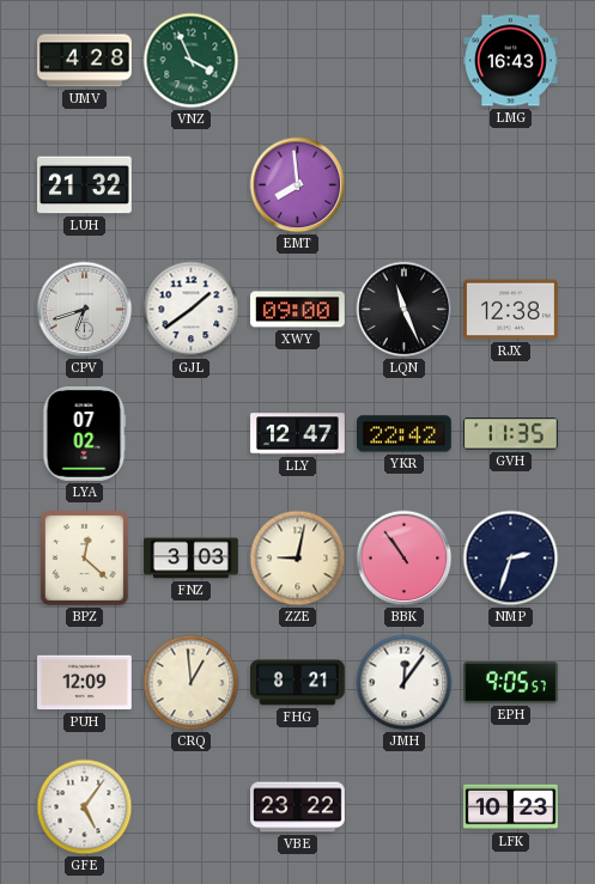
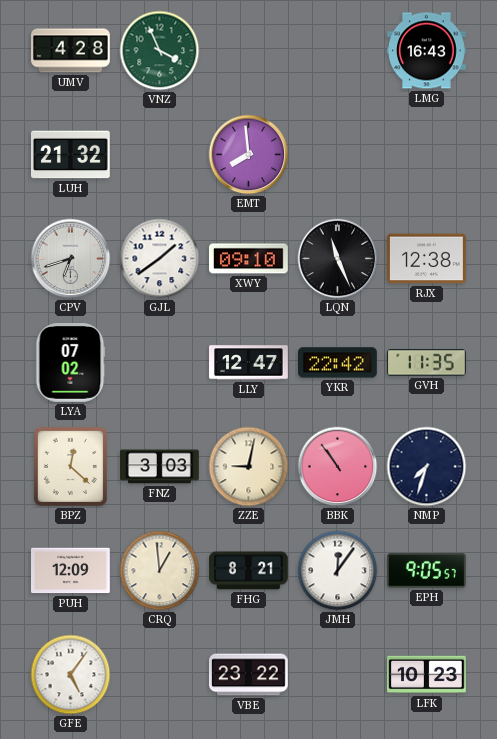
XWY: 09:00 -> 09:10 (249, 259)
NMP: 2:33 -> 7:33 (427, 467)
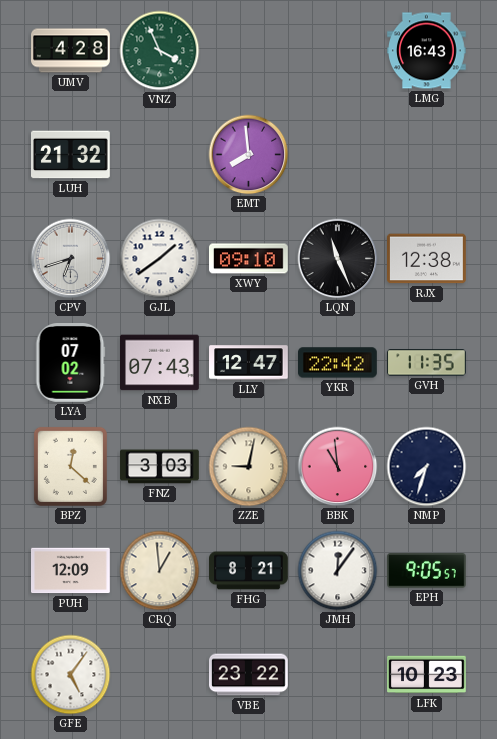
NXB: none -> 07:43 (160, 363)
BBK: 10:54 -> 10:59 (338, 467)
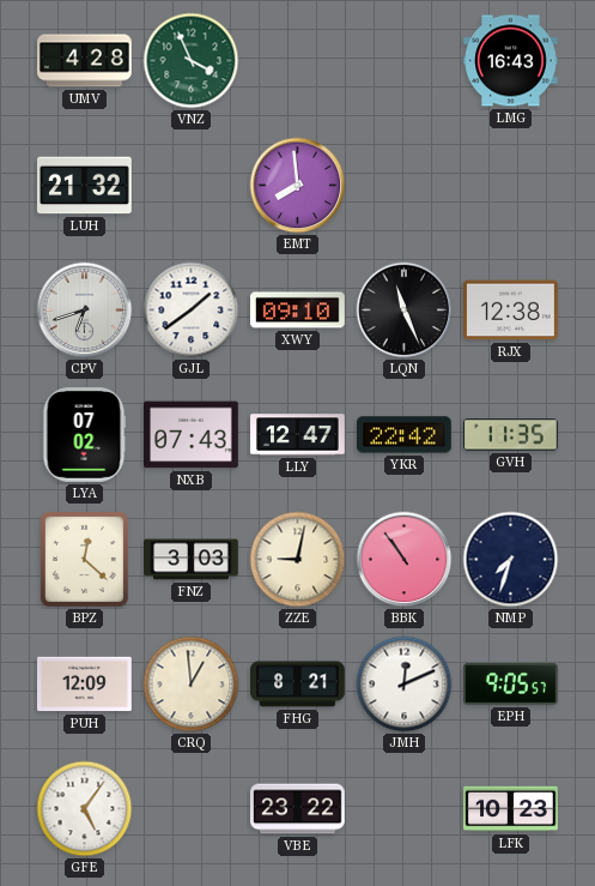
BBK: 10:59 -> 10:54 (405, 560)
JMH: 12:06 -> 12:11 (405, 685)
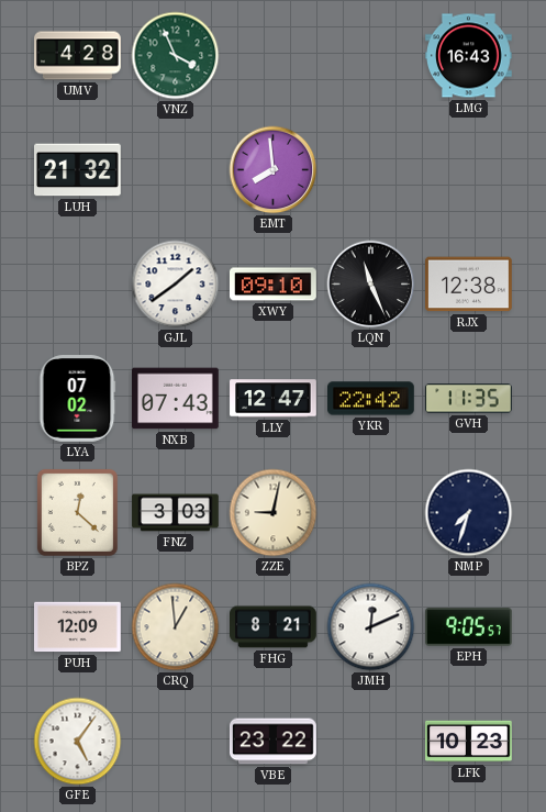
CPV: 6:42 -> none (85, 311)
BBK: 10:54 -> none (405, 560)
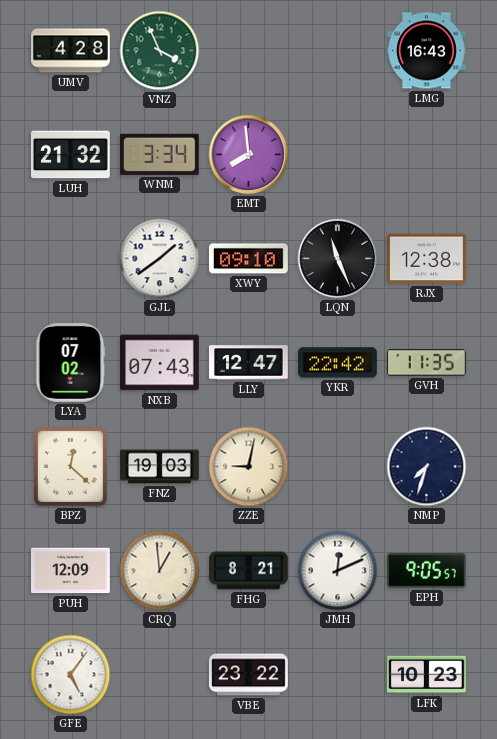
WNM: none -> 3:34 (159, 154)
FNZ: 3:03 -> 19:03 (160, 467)
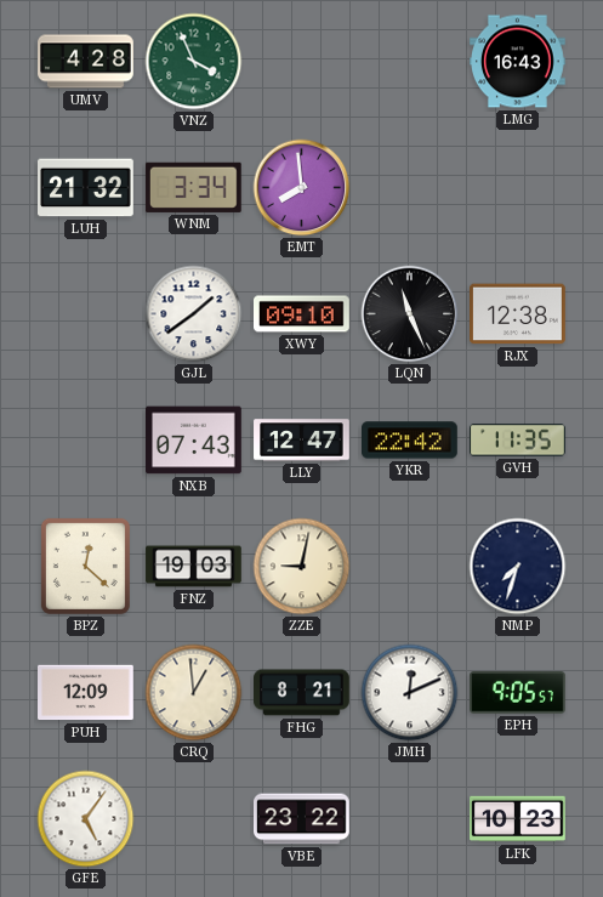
LYA: 07:02 -> none (70, 363)
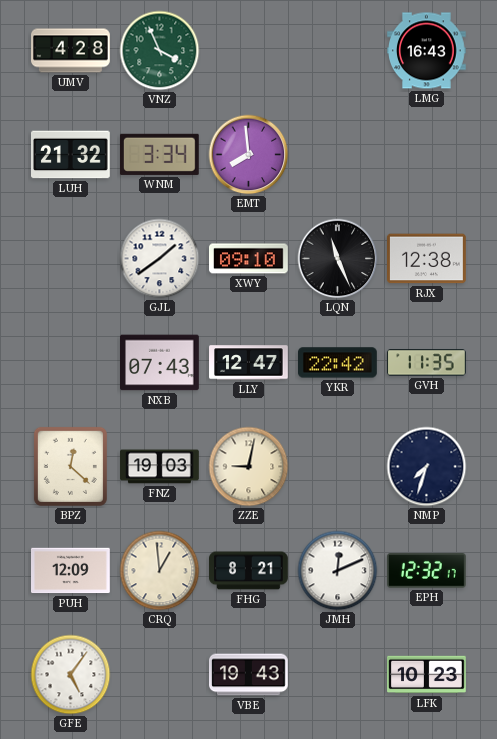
EPH: 9:05 -> 12:32 (427, 571)
VBE: 23:22 -> 19:43 (249, 675)
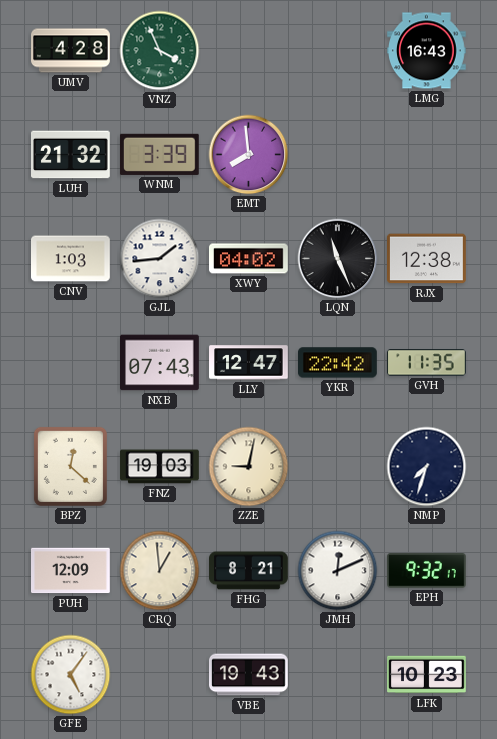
WNM: 3:34 -> 3:39 (159, 154)
CNV: none -> 1:03 (71, 259)
GJL: 1:39 -> 1:44 (160, 259)
XWY: 09:10 -> 04:02 (249, 259)
EPH: 12:32 -> 9:32 (427, 571)
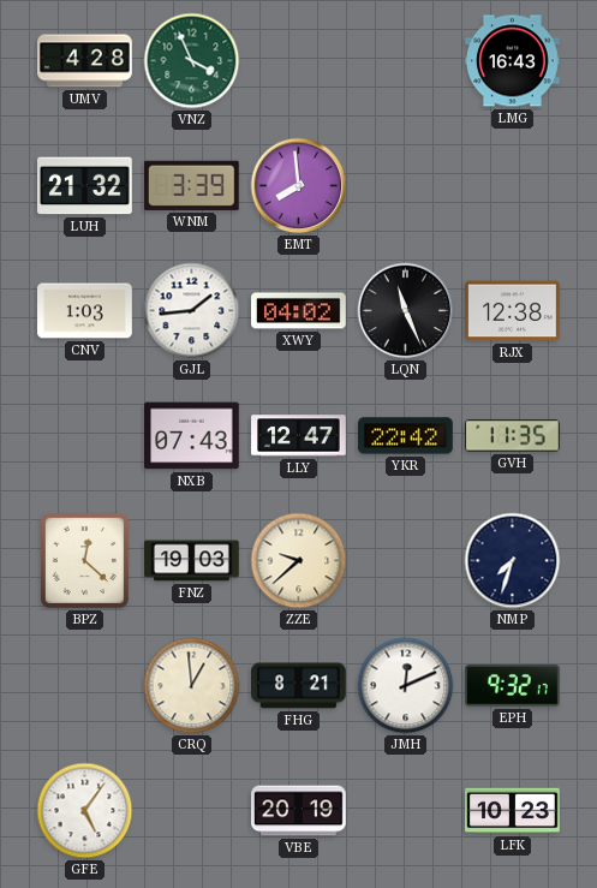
ZZE: 9:02 -> 9:38 (299, 561)
PUH: 12:09 -> none (71, 571)
VBE: 19:43 -> 20:19 (299, 811)
